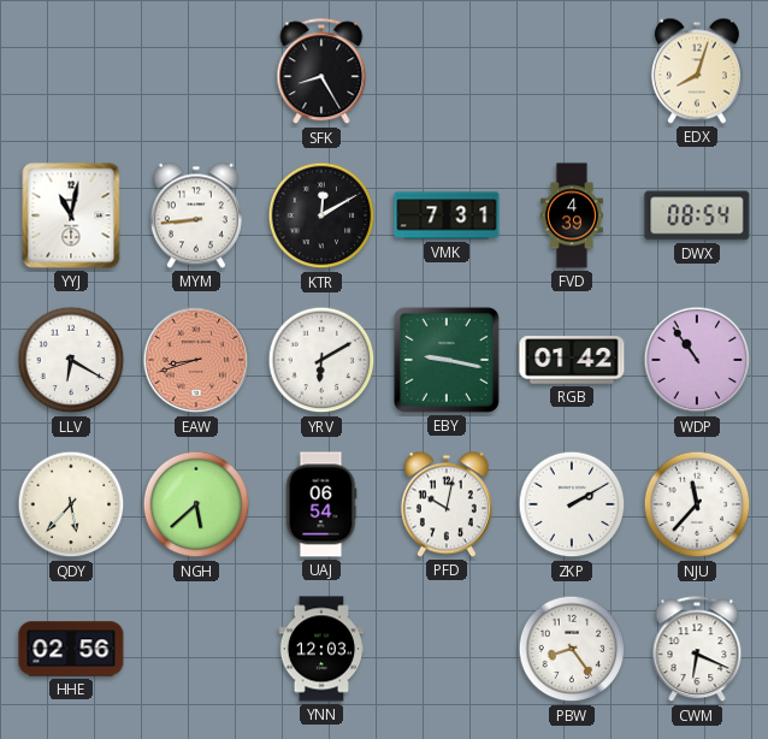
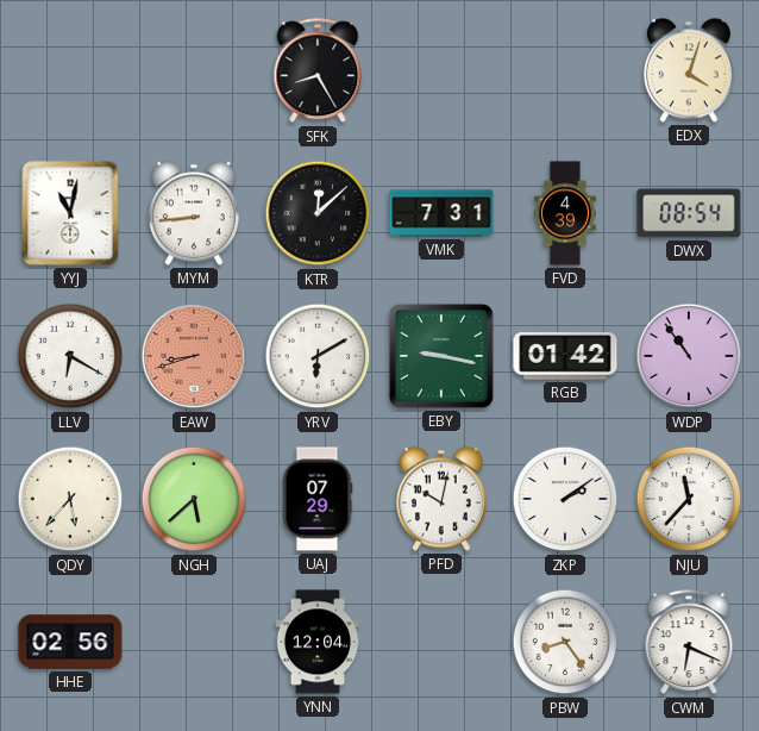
EDX: 8:03 -> 4:03 (689, 70)
KTR: 12:10 -> 12:08 (318, 213)
UAJ: 06:54 -> 07:29 (318, 499)
ZKP: 2:10 -> 2:09 (565, 499)
YNN: 12:03 -> 12:04 (318, 642)
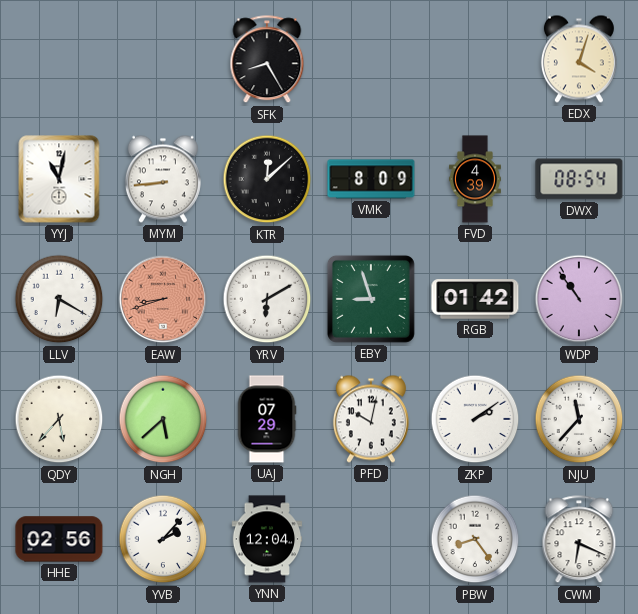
VMK: 7:31 -> 8:09 (371, 179)
EBY: 9:17 -> 8:57 (371, 299)
YVB: none -> 2:07 (163, 539)
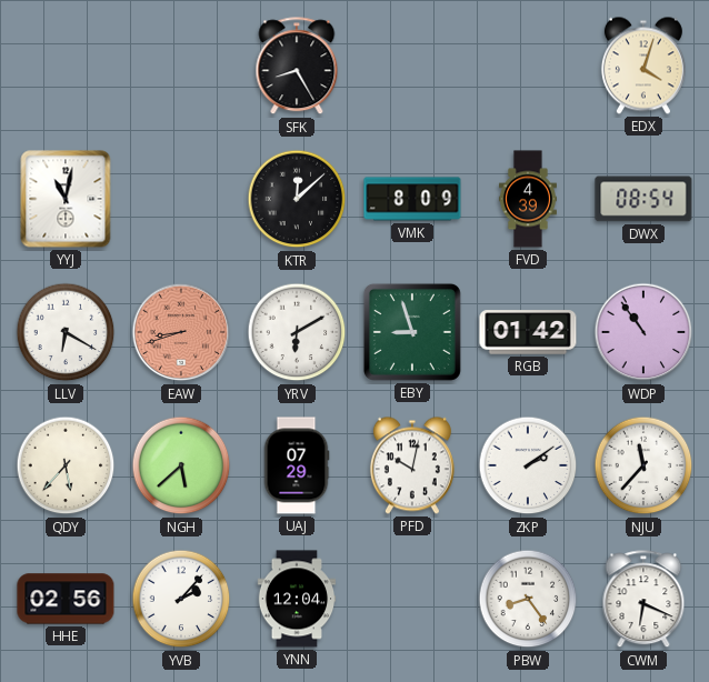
MYM: 8:44 -> none (163, 179)
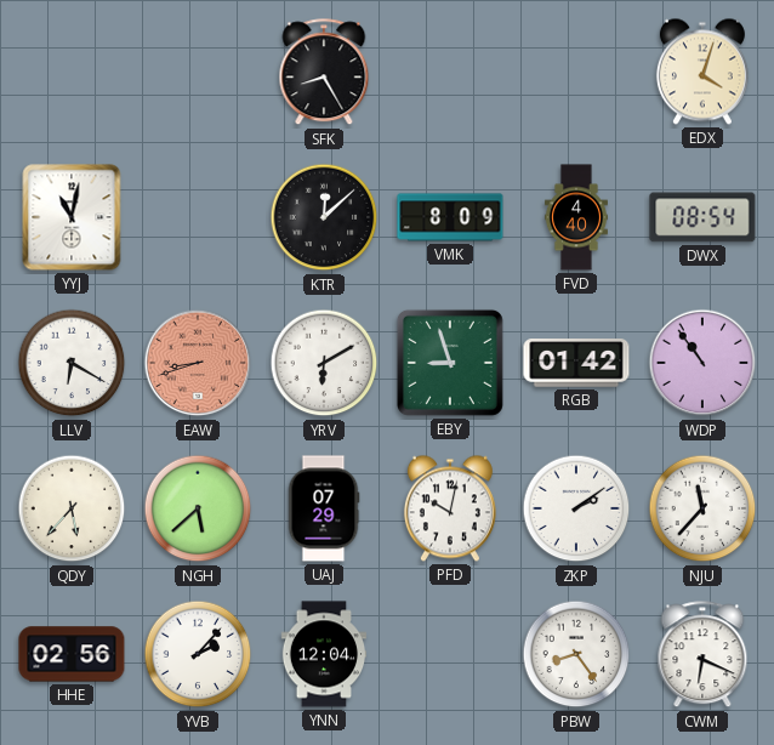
FVD: 4:39 -> 4:40 (576, 217)
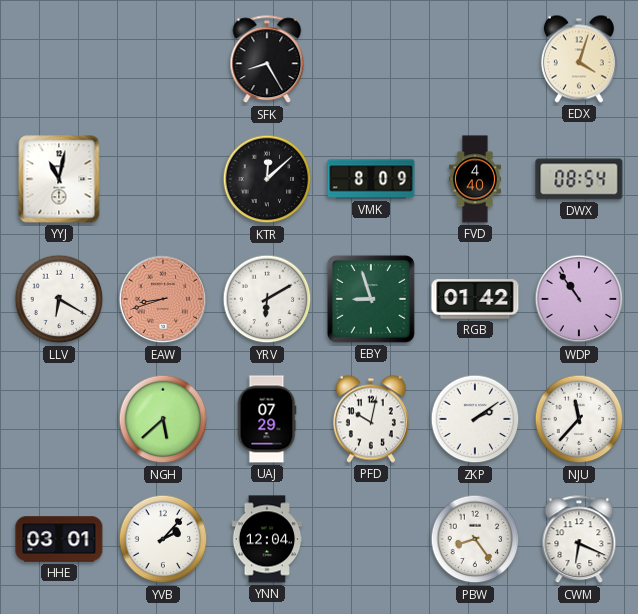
QDY: 5:37 -> none (72, 508)
HHE: 02:56 -> 03:01 (59, 539)
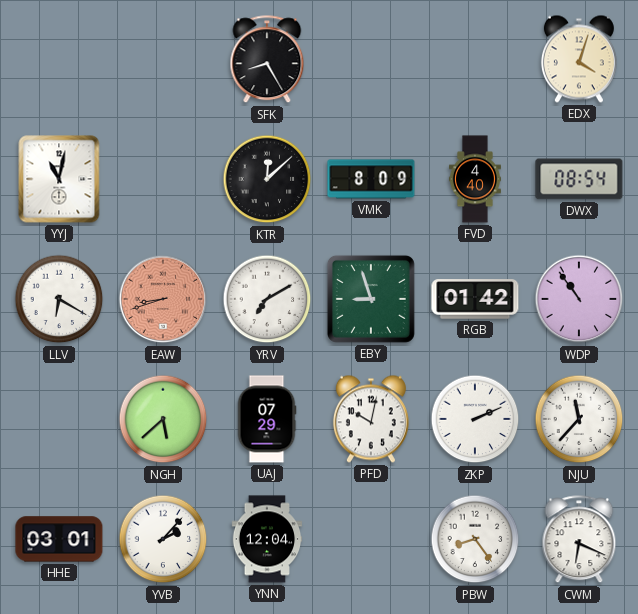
YRV: 6:10 -> 7:10 (267, 299)
ZKP: 2:09 -> 2:11 (475, 419)
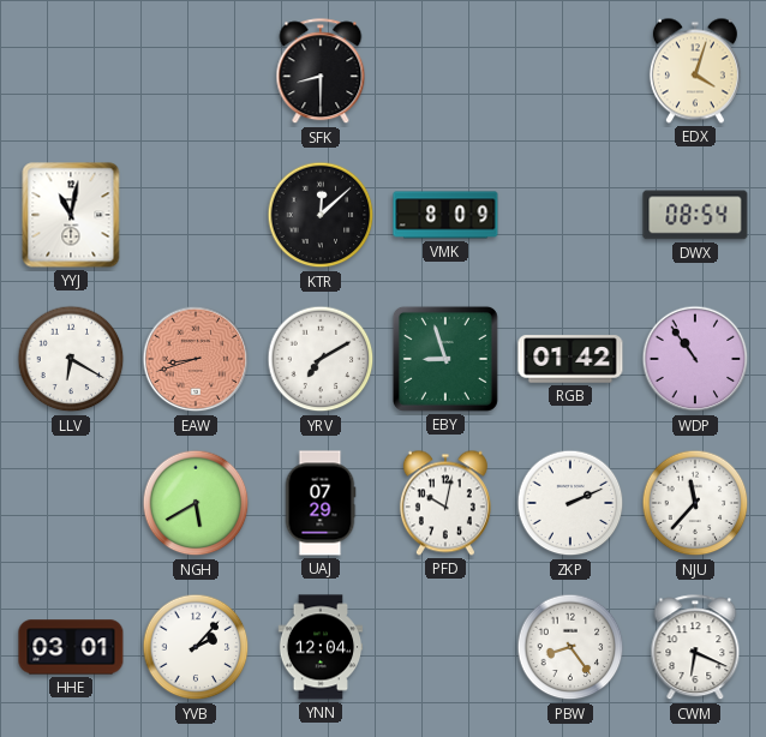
SFK: 8:25 -> 8:30 (321, 72)
FVD: 4:40 -> none (475, 179)
NGH: 5:38 -> 5:40 (196, 503)
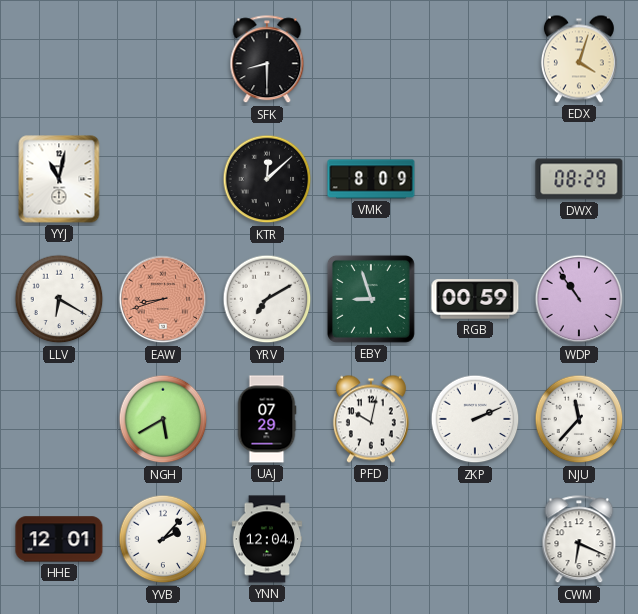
DWX: 08:54 -> 08:29 (579, 179)
RGB: 01:42 -> 00:59 (475, 299)
HHE: 03:01 -> 12:01 (59, 539)
PBW: 8:24 -> none (570, 647)
